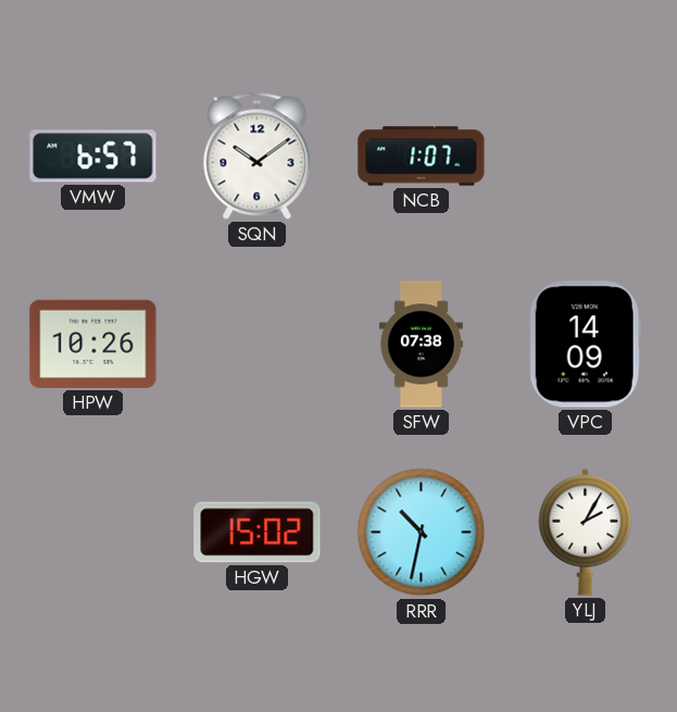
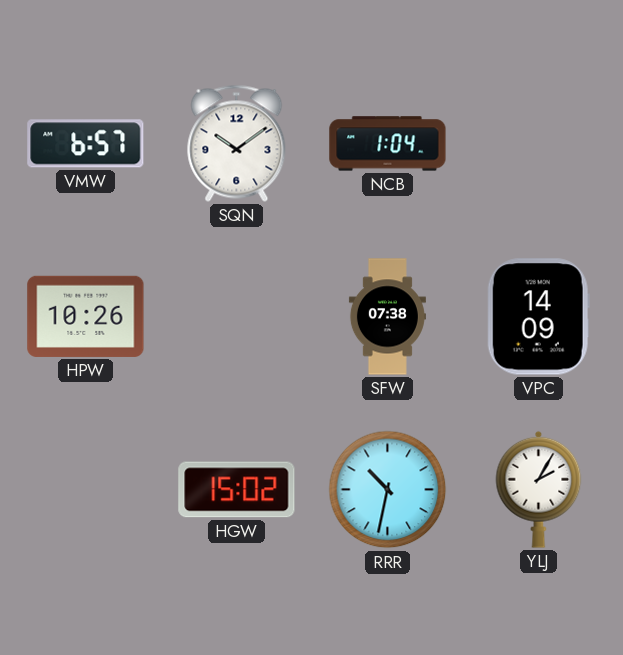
NCB: 1:07 -> 1:04 (388, 144)
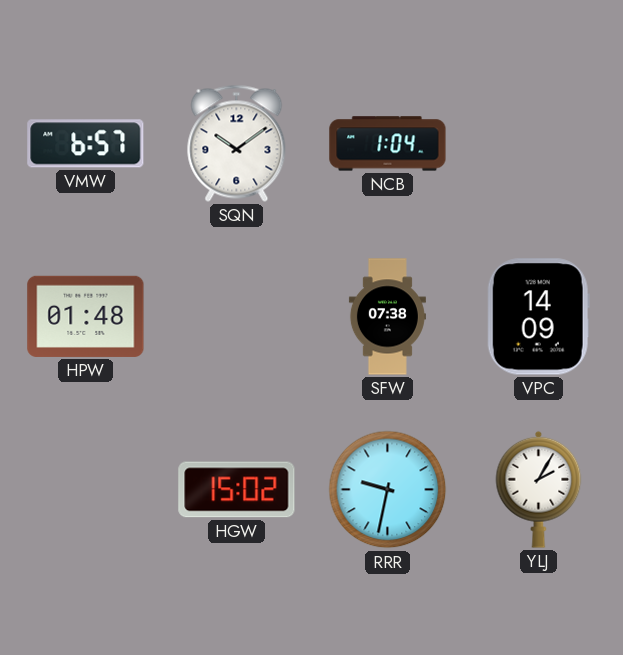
HPW: 10:26 -> 01:48 (86, 316)
RRR: 10:32 -> 9:32 (388, 490)
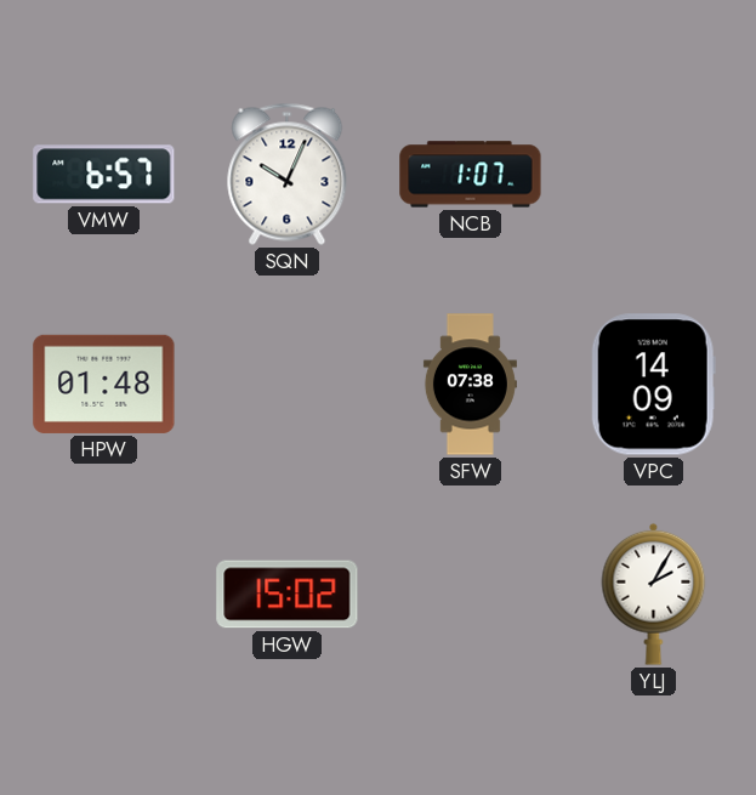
SQN: 10:09 -> 10:04 (288, 174)
NCB: 1:04 -> 1:07 (471, 175)
RRR: 9:32 -> none (388, 490)
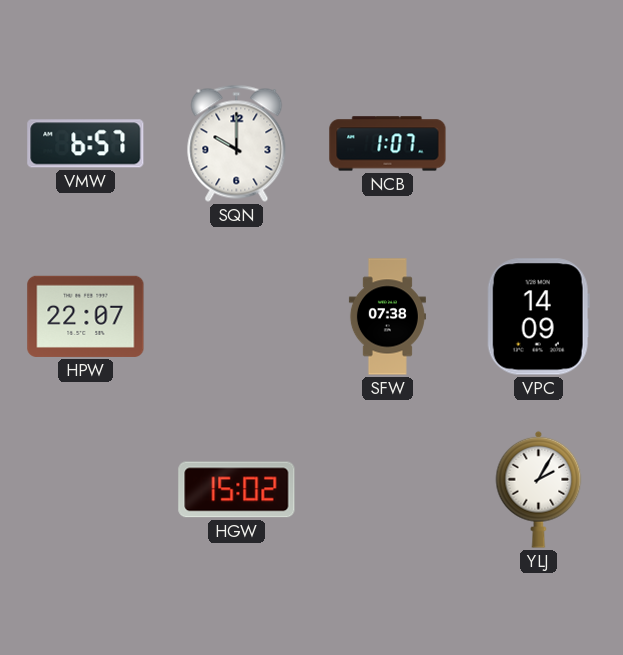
SQN: 10:04 -> 10:00 (237, 143)
HPW: 01:48 -> 22:07 (86, 316)
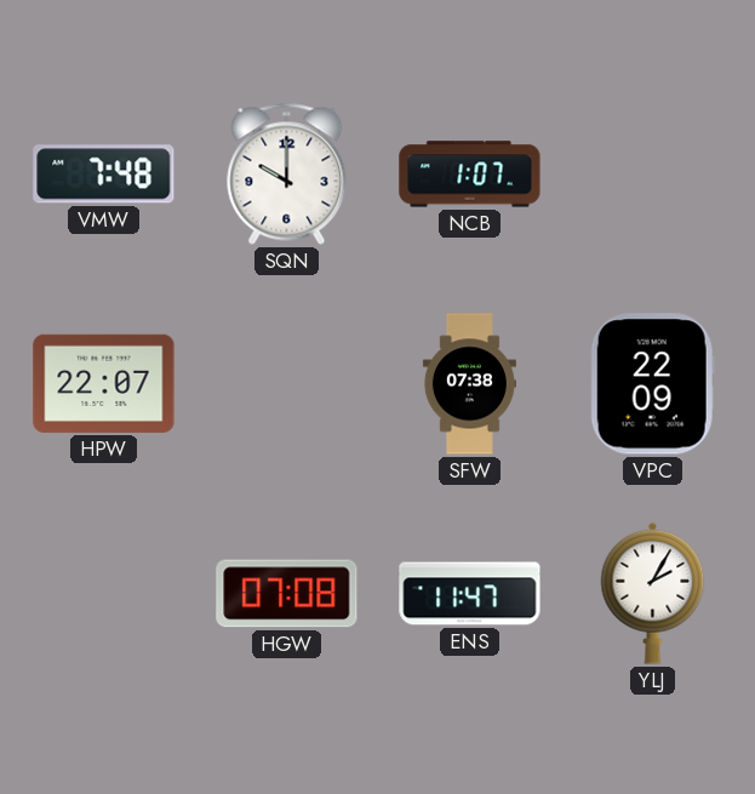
VMW: 6:57 -> 7:48 (104, 175)
VPC: 14:09 -> 22:09 (652, 384)
HGW: 15:02 -> 07:08 (287, 594)
ENS: none -> 11:47 (470, 594)
